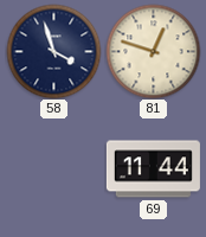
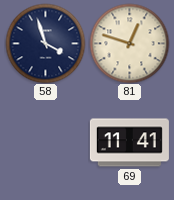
69: 11:44 -> 11:41 (129, 143)
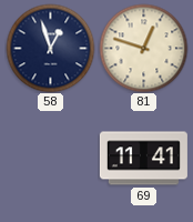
58: 3:57 -> 12:57 (50, 48)
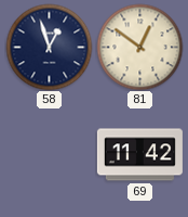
81: 12:48 -> 12:51 (139, 47)
69: 11:41 -> 11:42 (139, 155)
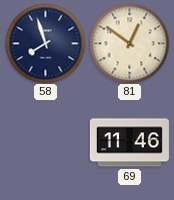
58: 12:57 -> 7:57 (45, 43)
69: 11:42 -> 11:46 (129, 143)
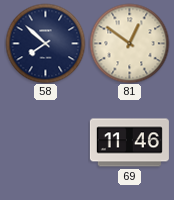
58: 7:57 -> 7:52 (45, 43)
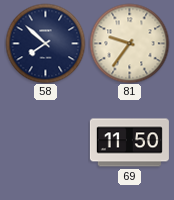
81: 12:51 -> 9:36 (129, 43)
69: 11:46 -> 11:50 (129, 143)
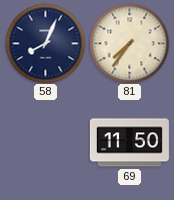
58: 7:52 -> 8:04 (45, 43)
81: 9:36 -> 7:36 (129, 43)
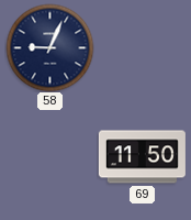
58: 8:04 -> 9:04 (49, 47)
81: 7:36 -> none (129, 43)
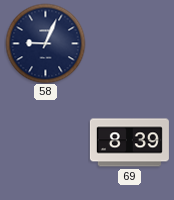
69: 11:50 -> 8:39 (129, 143)
